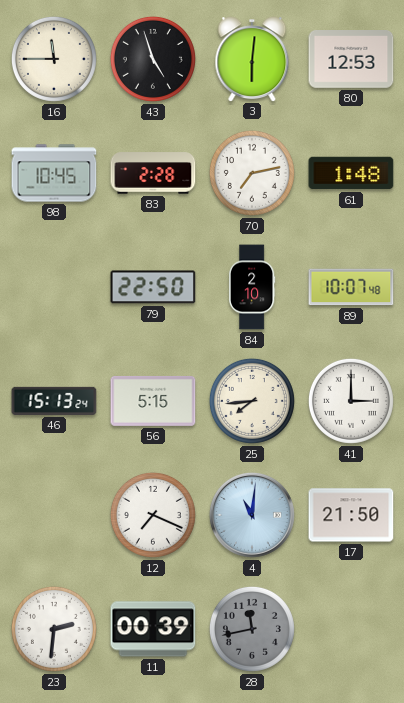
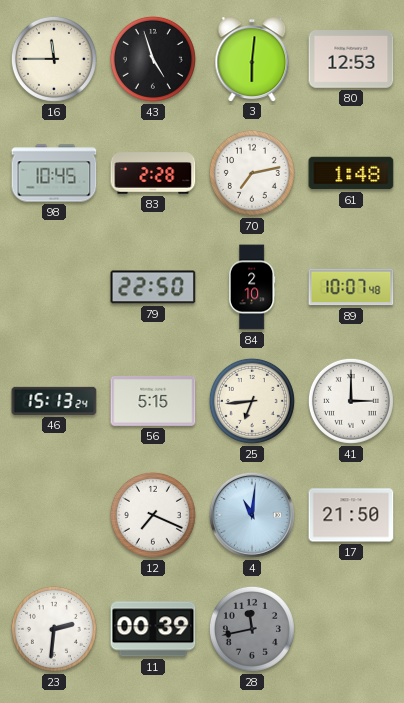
25: 7:44 -> 6:44 (252, 401)
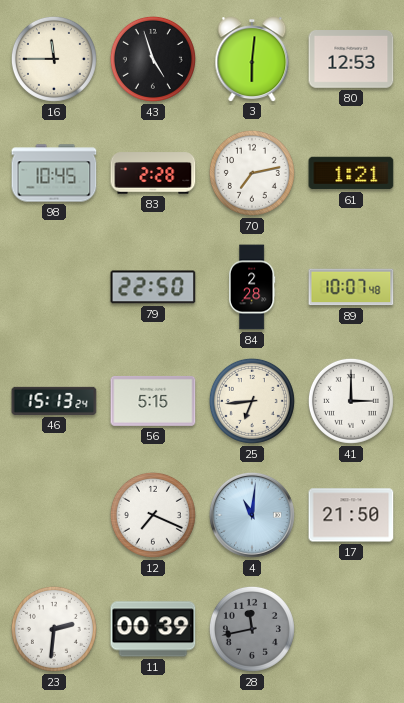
61: 1:48 -> 1:21 (351, 173)
84: 2:10 -> 2:28 (252, 287)
